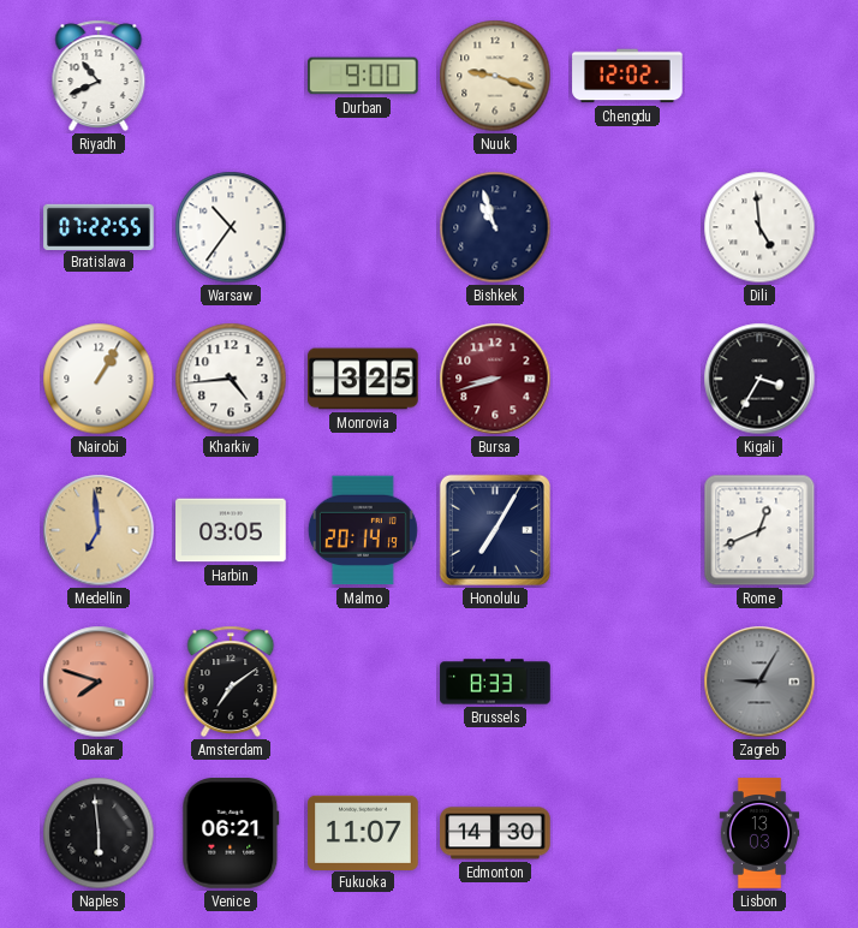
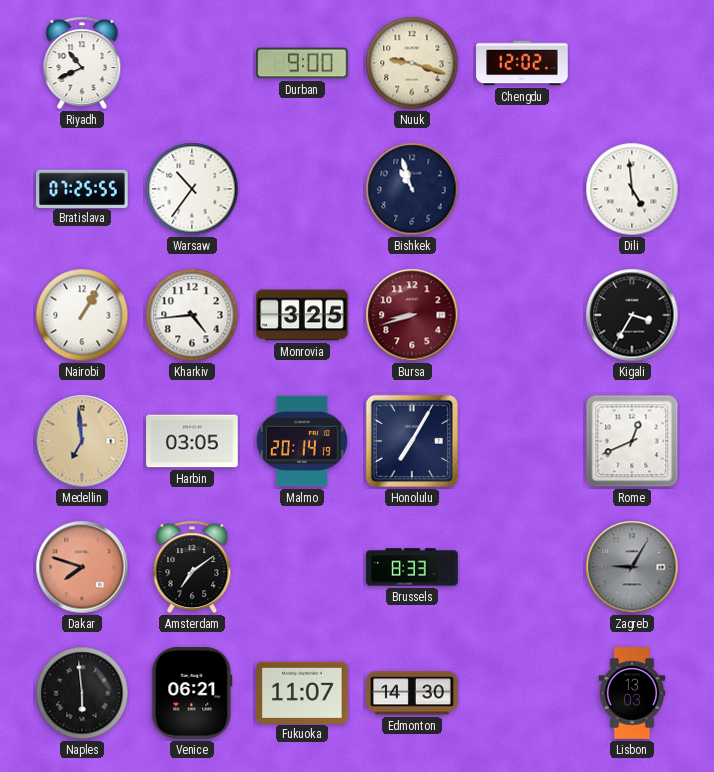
Bratislava: 07:22 -> 07:25 (82, 188)
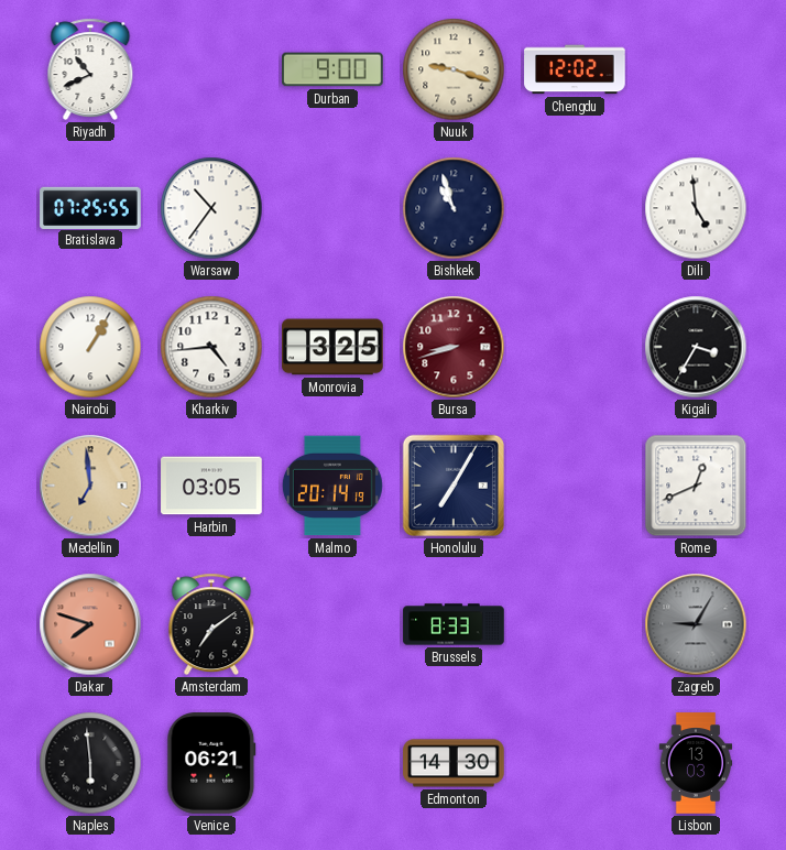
Fukuoka: 11:07 -> none (302, 692)
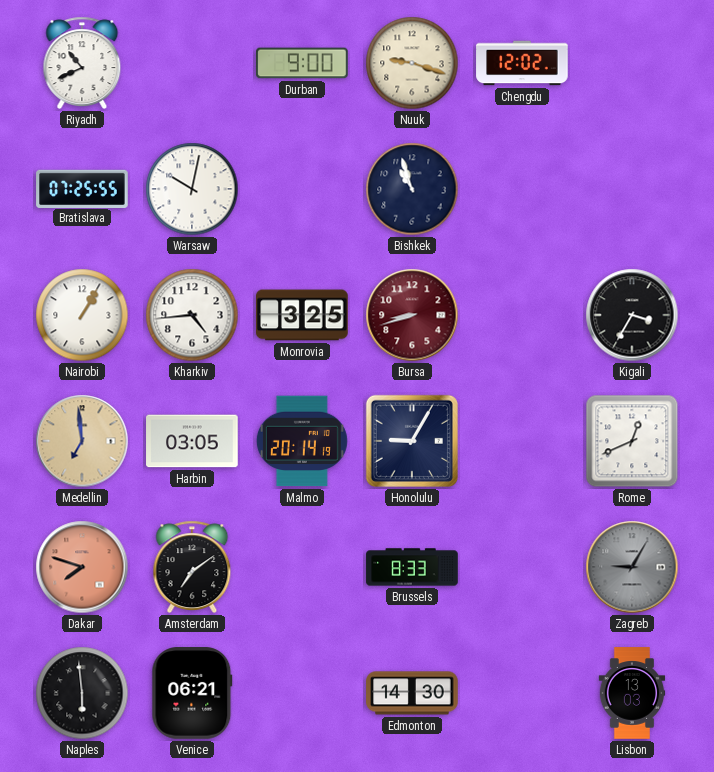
Warsaw: 10:36 -> 10:02 (192, 189)
Dili: 4:59 -> none (696, 208)
Honolulu: 7:05 -> 9:05 (412, 441)
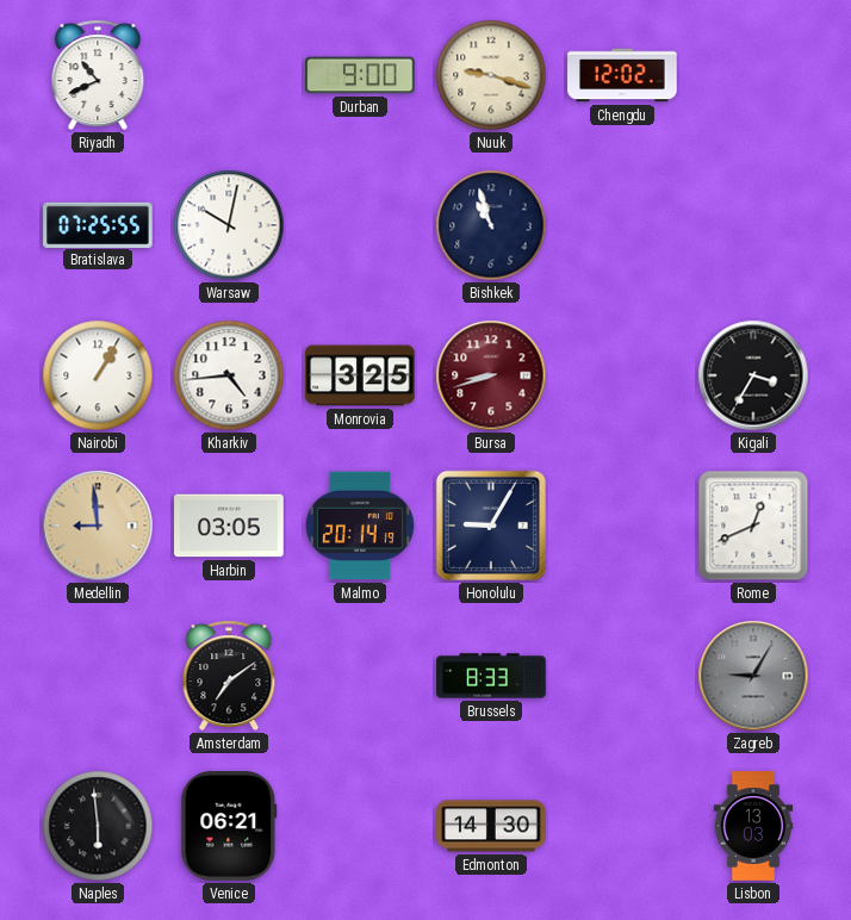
Medellin: 6:59 -> 8:59 (98, 526)
Dakar: 7:48 -> none (82, 567)
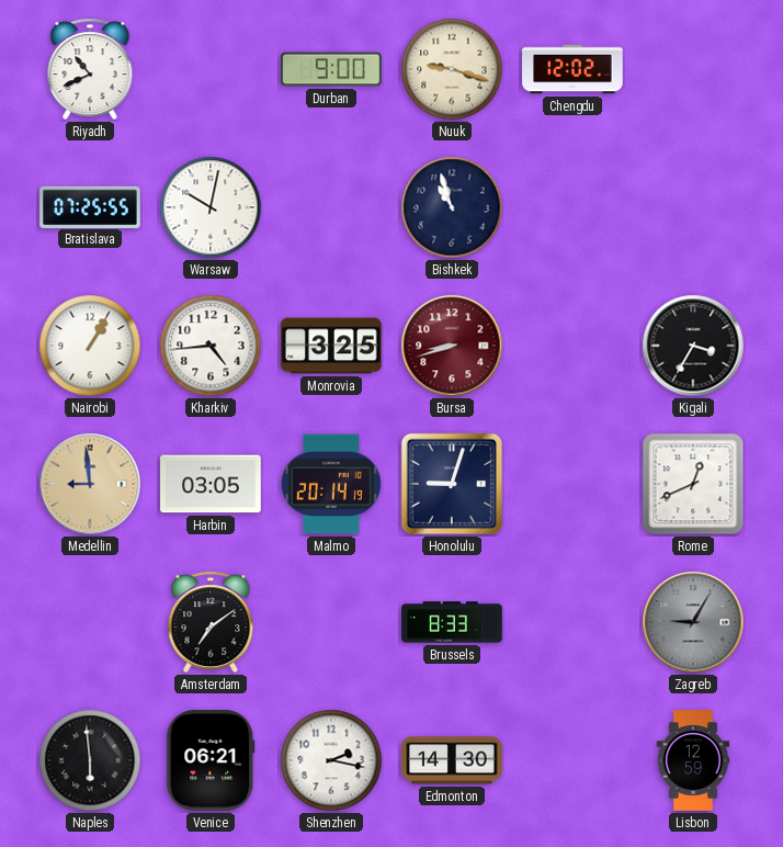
Honolulu: 9:05 -> 9:03 (452, 484)
Shenzhen: none -> 2:17 (331, 760)
Lisbon: 13:03 -> 12:59 (693, 760)
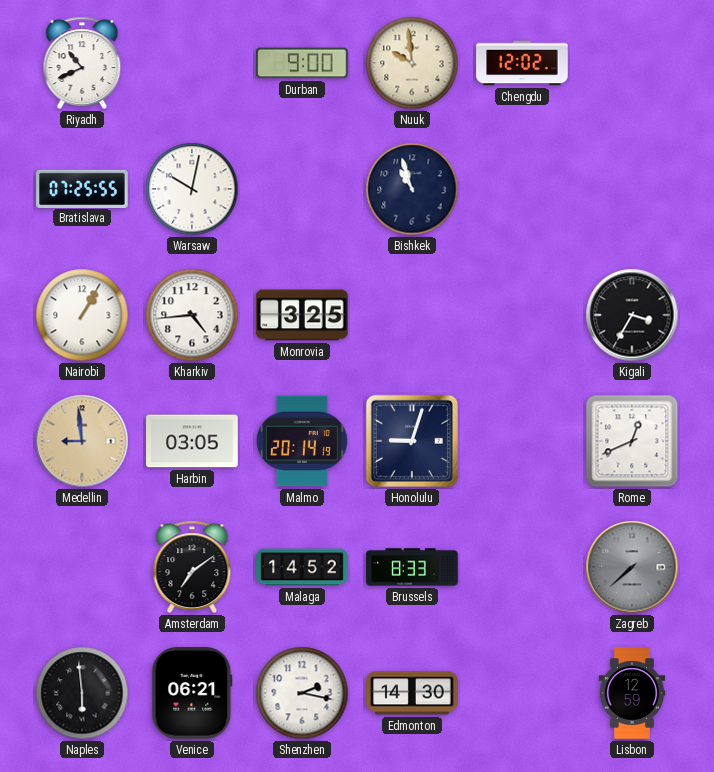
Nuuk: 9:18 -> 9:59 (412, 63)
Bursa: 8:42 -> none (452, 346)
Malaga: none -> 14:52 (302, 567)
Zagreb: 9:05 -> 7:38 (632, 567)
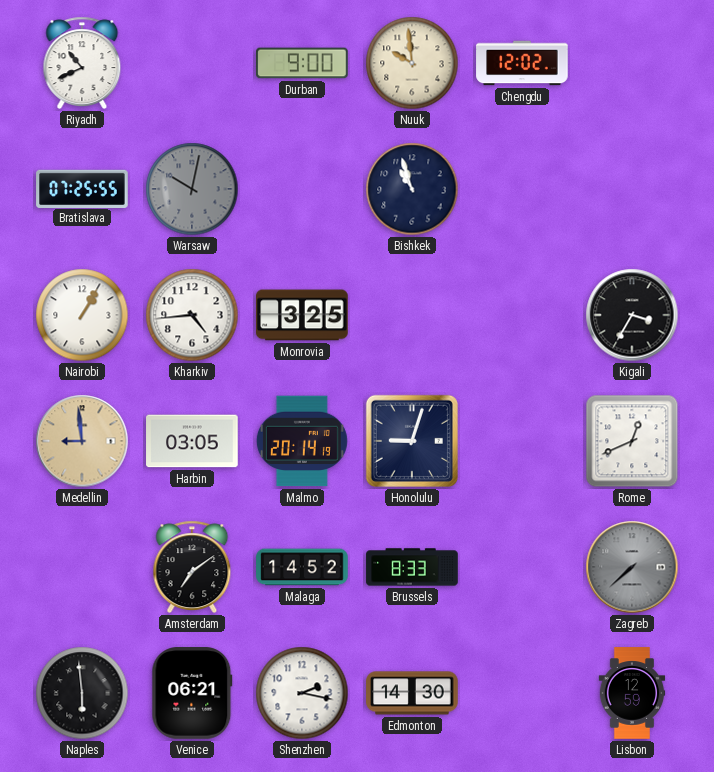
Warsaw dial: white -> grey (192, 189)
